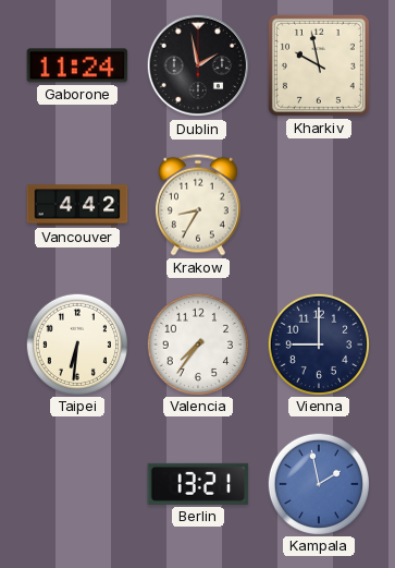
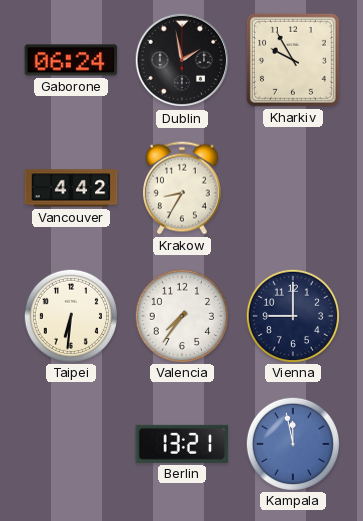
Gaborone: 11:24 -> 06:24 (71, 60)
Kharkiv: 9:58 -> 9:55 (293, 60)
Kampala: 1:58 -> 11:58 (292, 443)
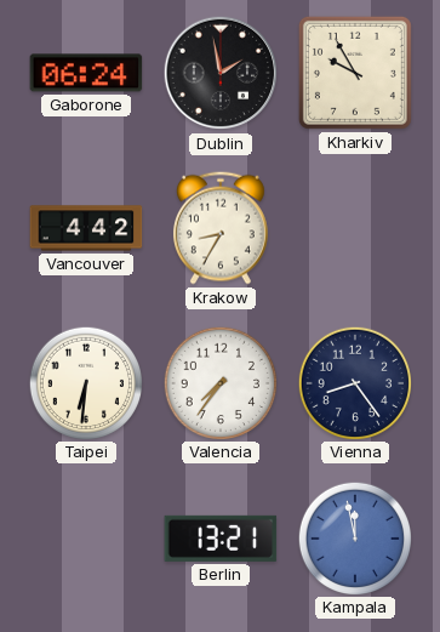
Vienna: 9:00 -> 8:24 (354, 382)
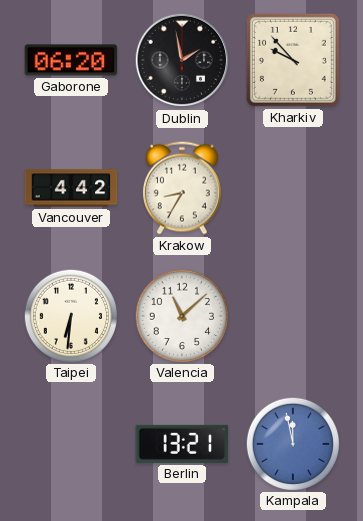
Gaborone: 06:24 -> 06:20 (71, 60)
Kharkiv: 9:55 -> 9:53 (293, 60)
Valencia: 7:36 -> 11:08 (181, 315)
Vienna: 8:24 -> none (354, 382)
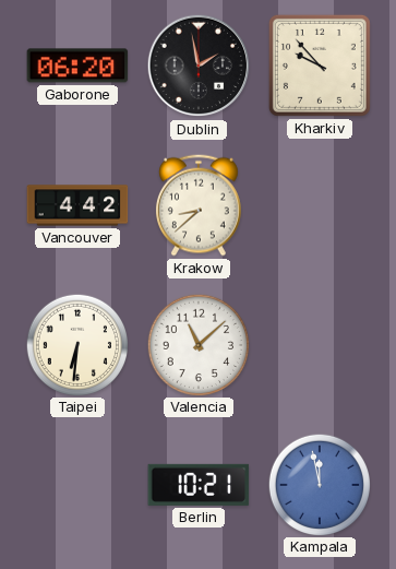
Krakow: 8:35 -> 8:38 (199, 205)
Berlin: 13:21 -> 10:21 (199, 485)
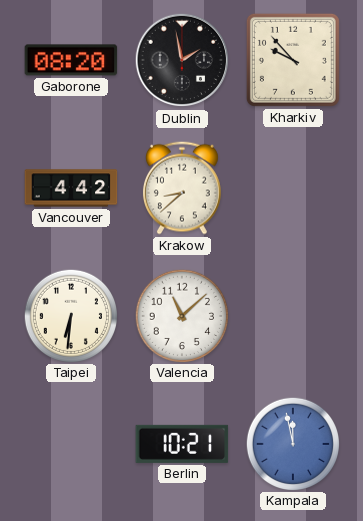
Gaborone: 06:20 -> 08:20 (71, 60)
